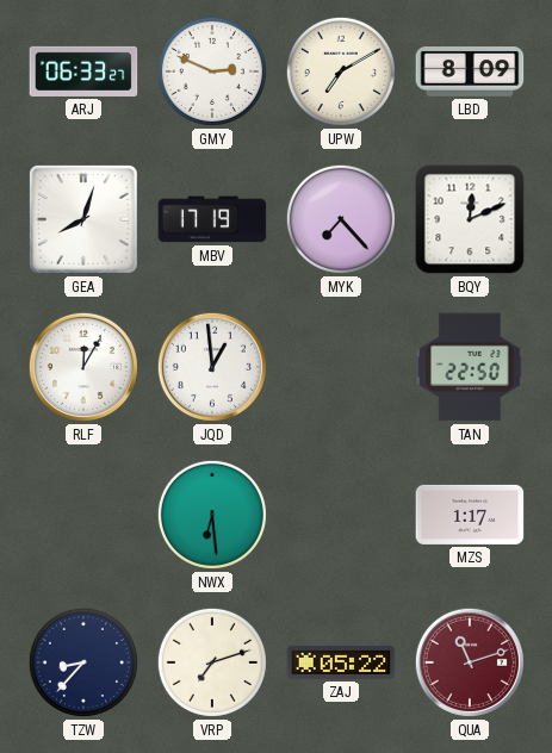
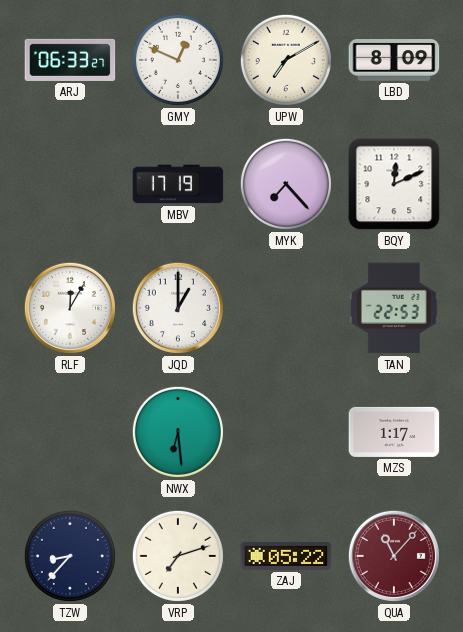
GMY: 2:49 -> 12:49 (178, 60)
GEA: 8:03 -> none (83, 219)
JQD: 12:59 -> 1:00 (178, 308)
TAN: 22:50 -> 22:53 (394, 308)
QUA: 11:12 -> 11:07 (394, 556)
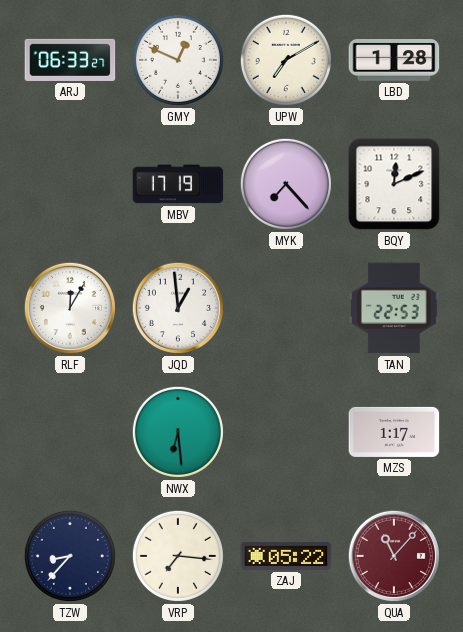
LBD: 8:09 -> 1:28 (394, 61)
JQD: 1:00 -> 12:59 (178, 308)
VRP: 7:12 -> 7:16 (178, 556)
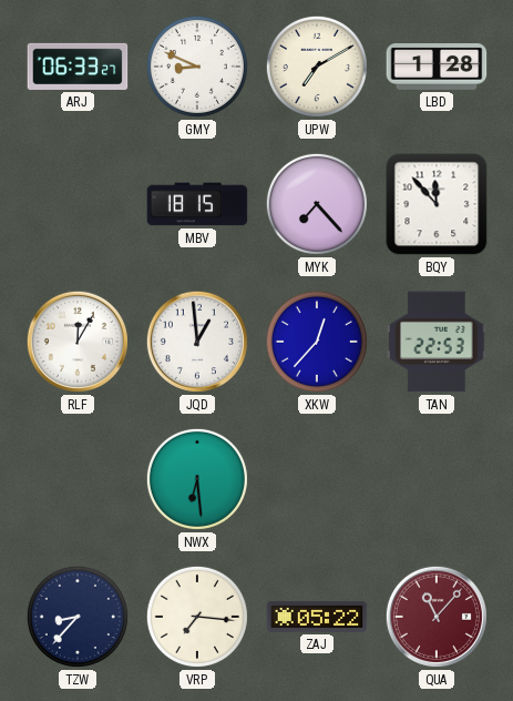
GMY: 12:49 -> 8:49 (197, 67)
MBV: 17:19 -> 18:15 (197, 204)
BQY: 12:11 -> 11:53 (437, 204)
XKW: none -> 12:37 (317, 342)
MZS: 1:17 -> none (394, 432)
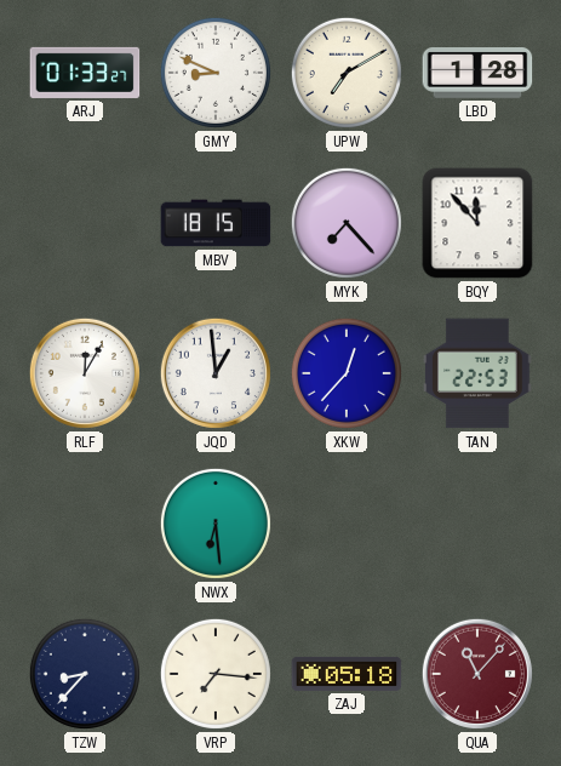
ARJ: 06:33 -> 01:33 (85, 73)
ZAJ: 05:22 -> 05:18 (347, 674)
